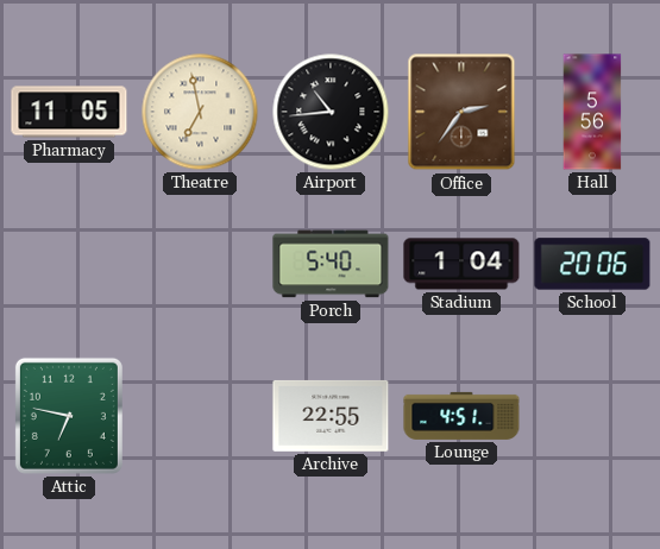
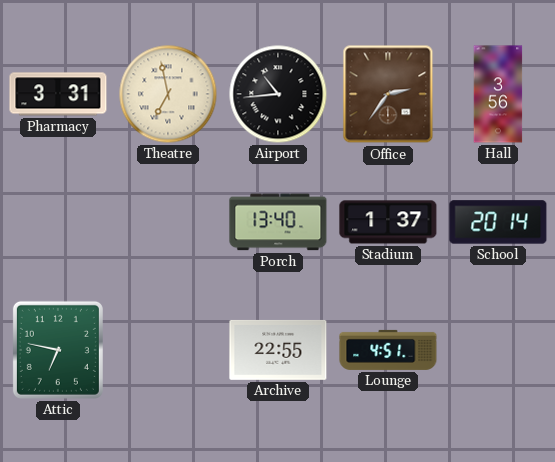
Pharmacy: 11:05 -> 3:31 (58, 94)
Hall: 5:56 -> 3:56 (498, 94)
Porch: 5:40 -> 13:40 (278, 222)
Stadium: 1:04 -> 1:37 (388, 222)
School: 20:06 -> 20:14 (498, 222)
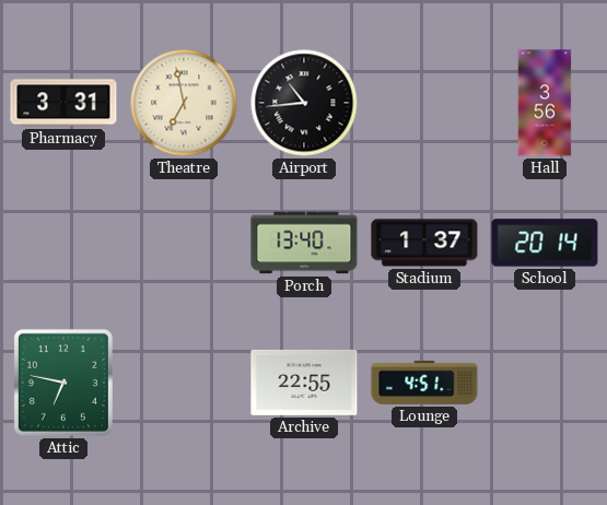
Office: 2:36 -> none (388, 94)
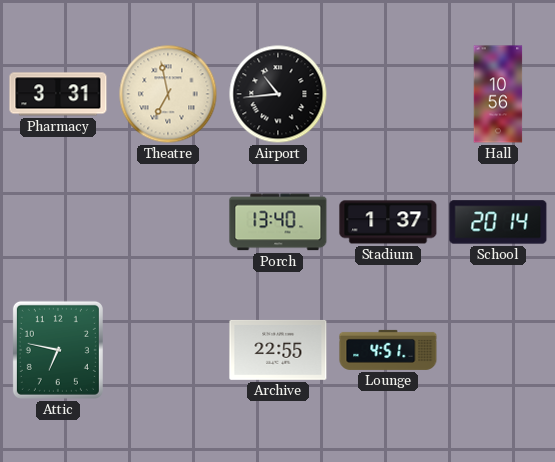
Hall: 3:56 -> 10:56 (498, 94)
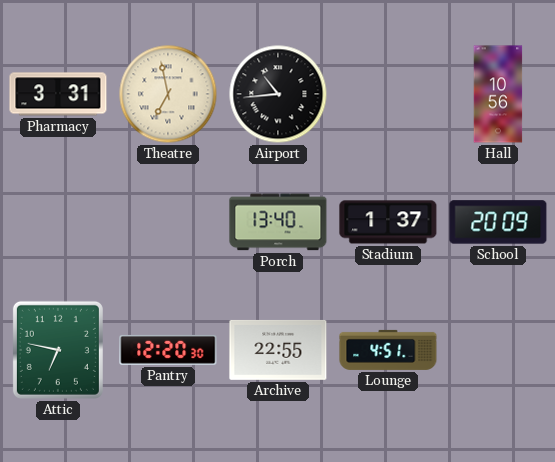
School: 20:14 -> 20:09 (498, 222)
Pantry: none -> 12:20 (168, 350)
